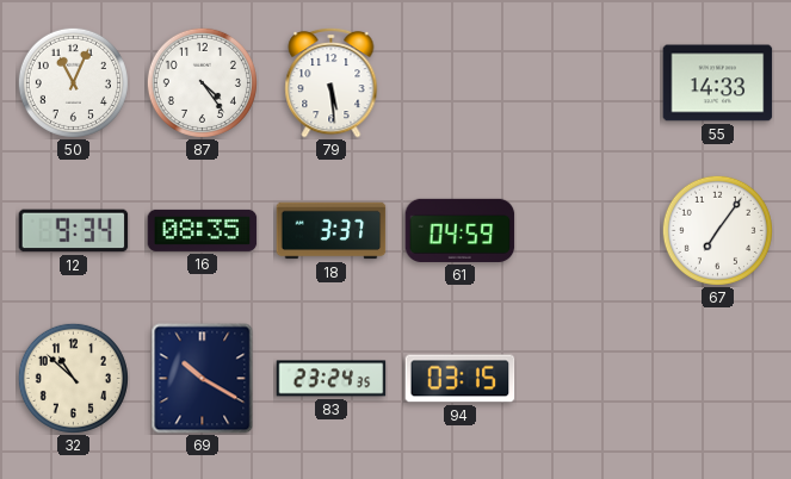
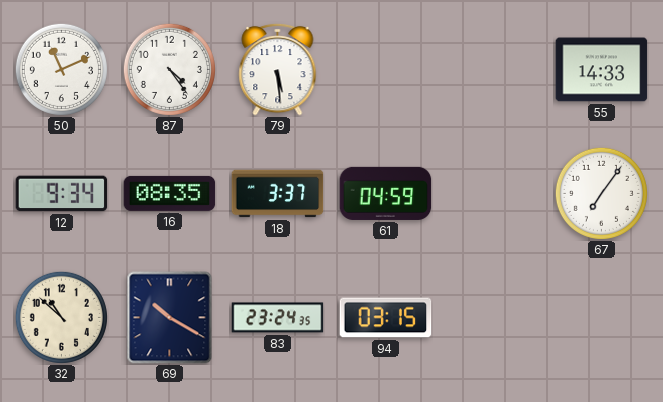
50: 11:04 -> 11:11 (61, 69)
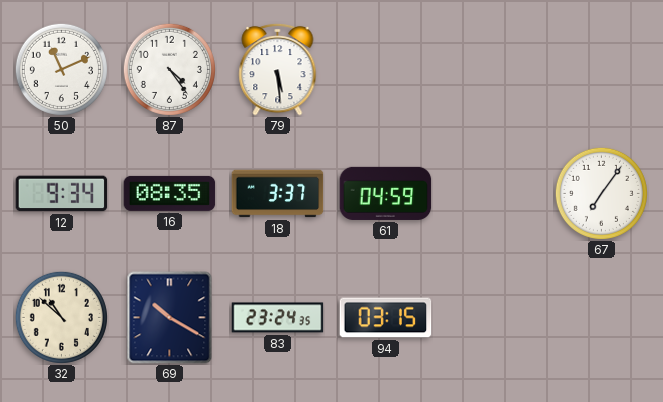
55: 14:33 -> none (602, 70)
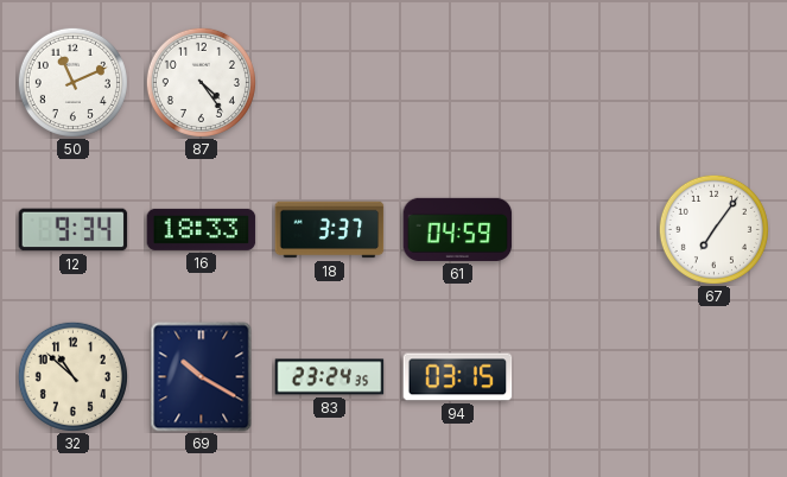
79: 5:29 -> none (278, 69)
16: 08:35 -> 18:33 (202, 229)
